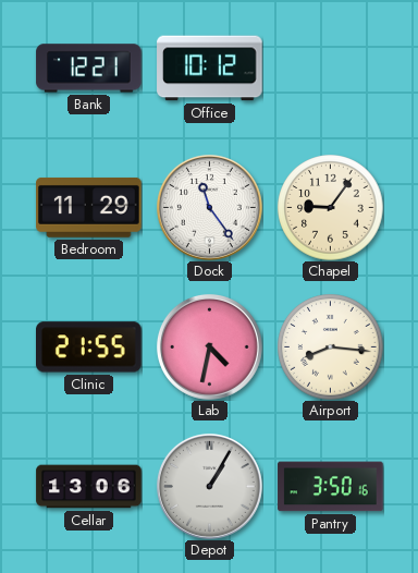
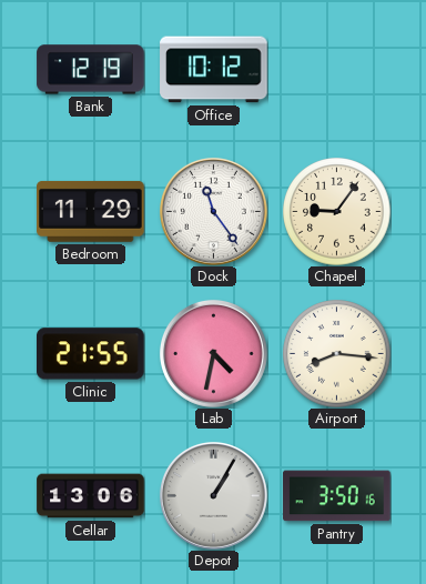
Bank: 12:21 -> 12:19 (91, 70)
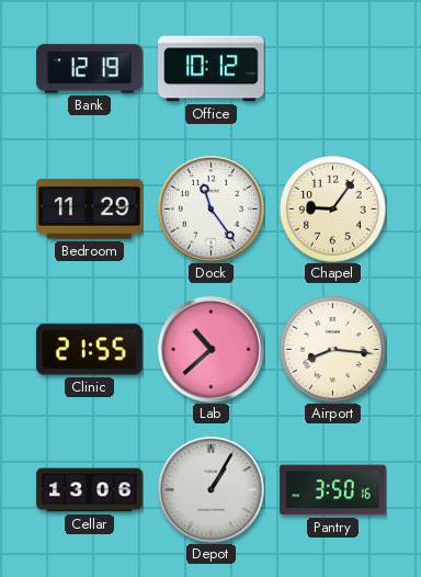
Lab: 4:32 -> 10:38 (210, 349)
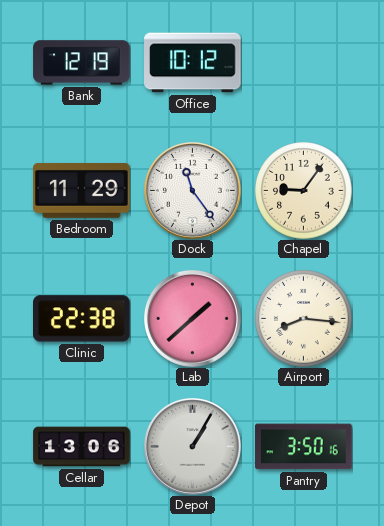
Clinic: 21:55 -> 22:38 (82, 319)
Lab: 10:38 -> 1:38 (192, 318)
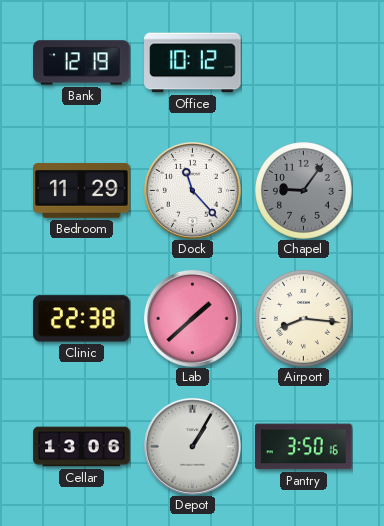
Dock: 11:24 -> 11:23 (192, 190)
Chapel dial: cream -> grey (304, 191)
